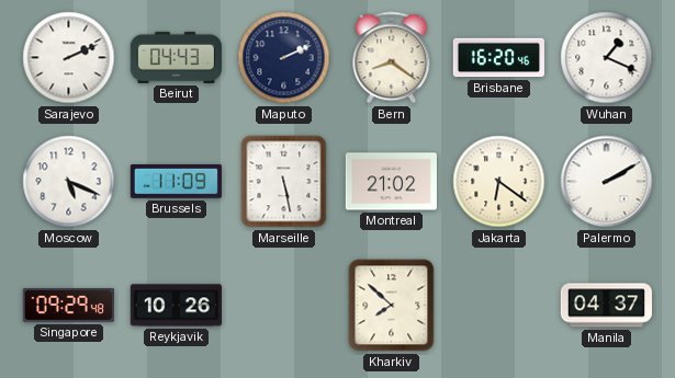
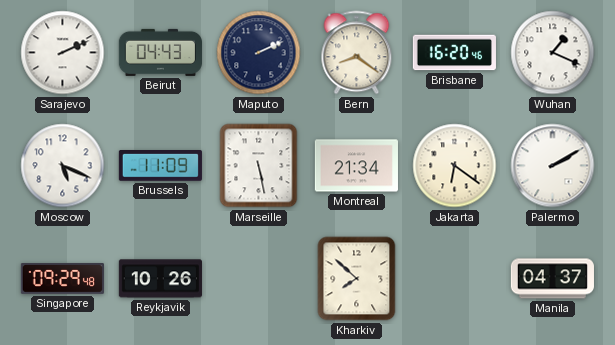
Montreal: 21:02 -> 21:34 (356, 166)
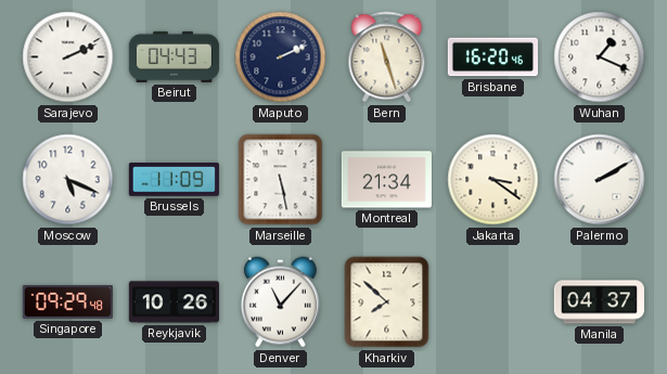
Bern: 8:21 -> 11:27 (387, 57)
Jakarta: 6:21 -> 3:21 (493, 180)
Denver: none -> 11:07 (280, 302)
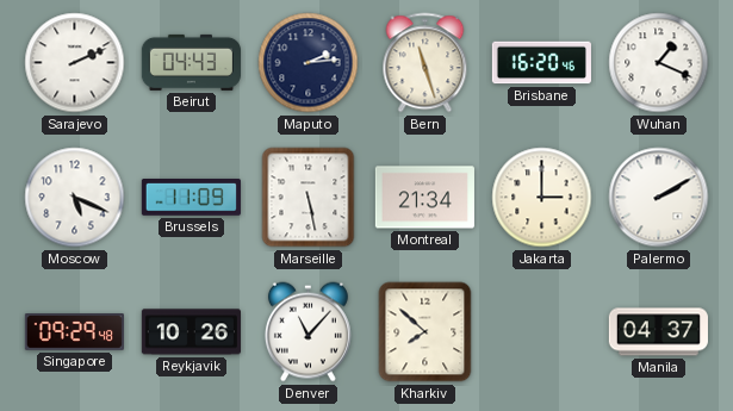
Maputo: 2:11 -> 2:14 (309, 63)
Jakarta: 3:21 -> 3:00 (542, 198)
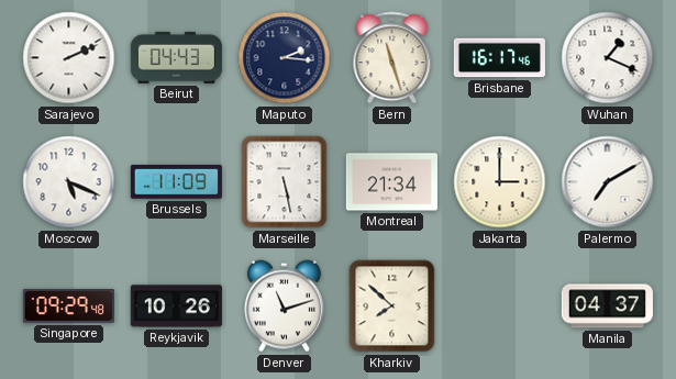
Maputo: 2:14 -> 2:16 (285, 58)
Brisbane: 16:20 -> 16:17 (499, 58)
Palermo: 2:10 -> 7:10 (608, 182)
Denver: 11:07 -> 11:12 (284, 306)
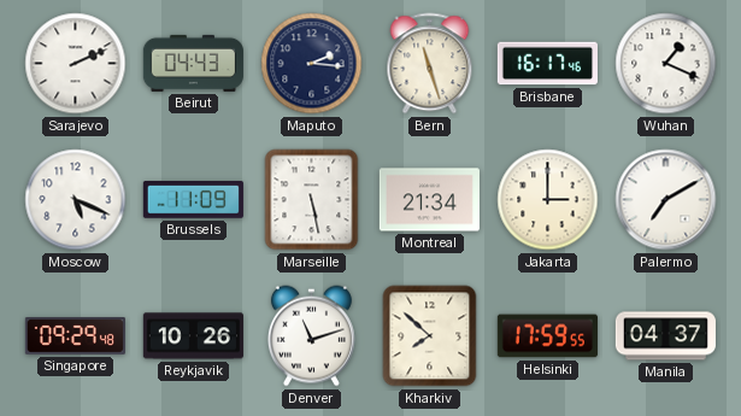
Helsinki: none -> 17:59 (547, 336)
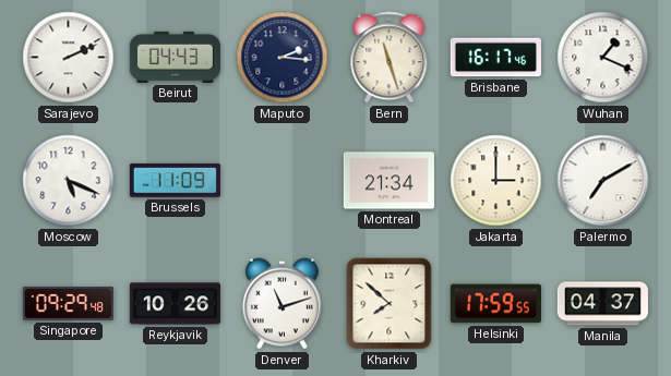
Marseille: 5:28 -> none (312, 200)
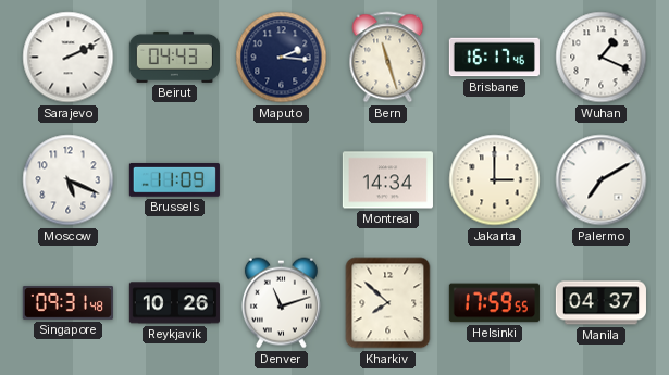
Montreal: 21:34 -> 14:34 (387, 180)
Singapore: 09:29 -> 09:31 (67, 303)
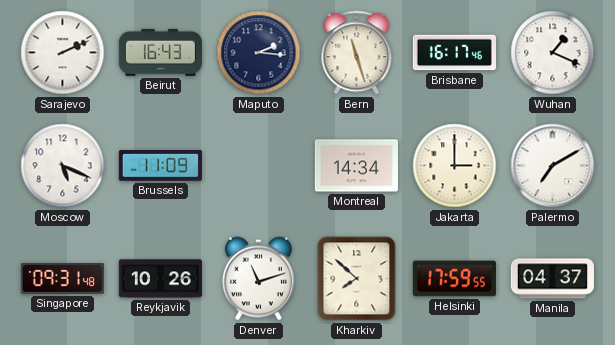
Beirut: 04:43 -> 16:43 (160, 52)
